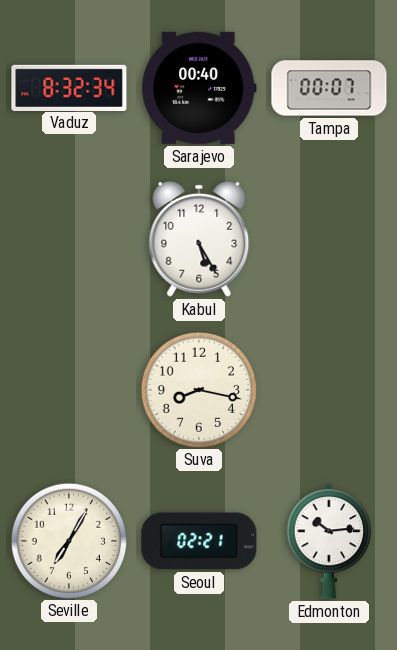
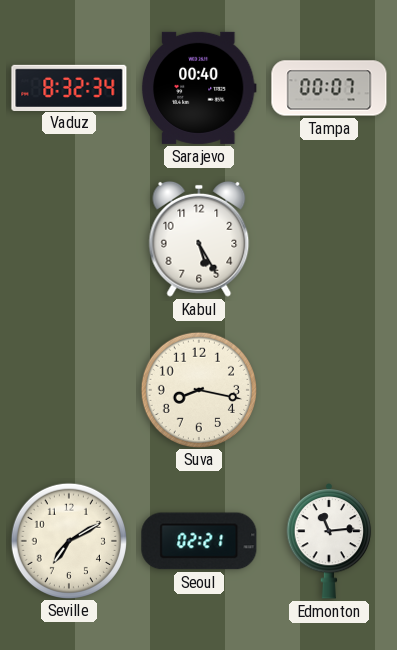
Seville: 7:05 -> 7:10 (68, 540)
Edmonton: 10:14 -> 11:14 (329, 541)
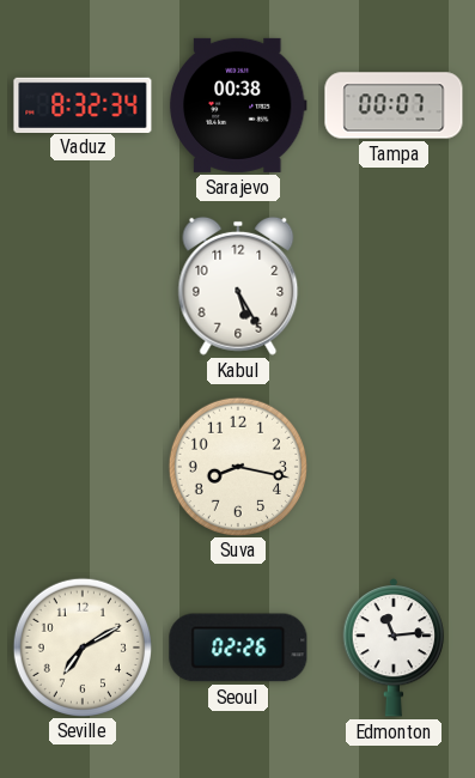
Sarajevo: 00:40 -> 00:38 (238, 105)
Seoul: 02:21 -> 02:26 (238, 648)
